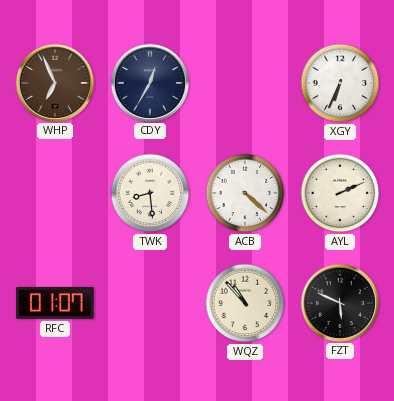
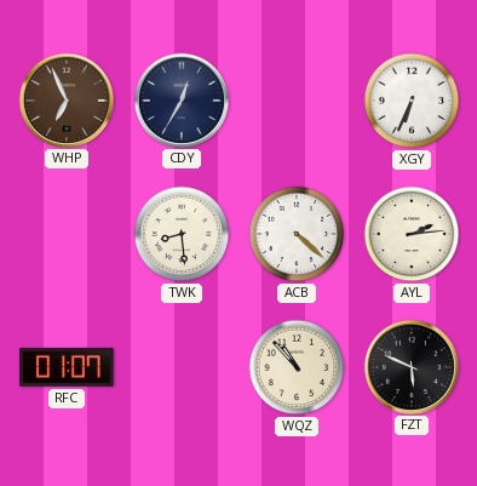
AYL: 2:11 -> 2:14 (412, 234)
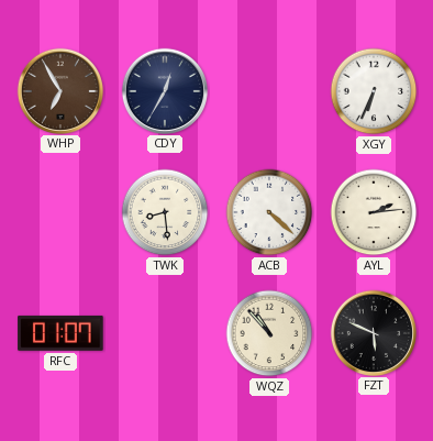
WHP: 6:56 -> 6:55 (59, 90)
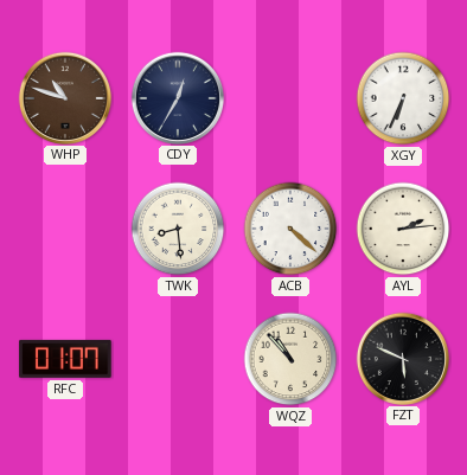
WHP: 6:55 -> 10:48 (64, 97)
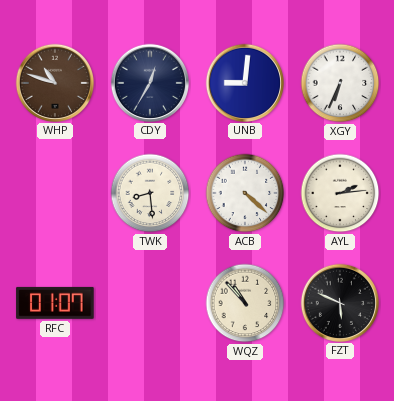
UNB: none -> 9:01 (244, 82)
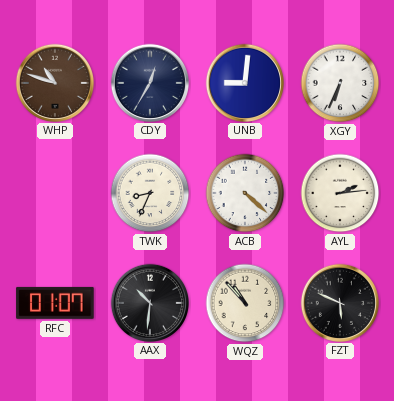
TWK: 8:29 -> 8:34 (150, 193)
AAX: none -> 10:31 (149, 302)
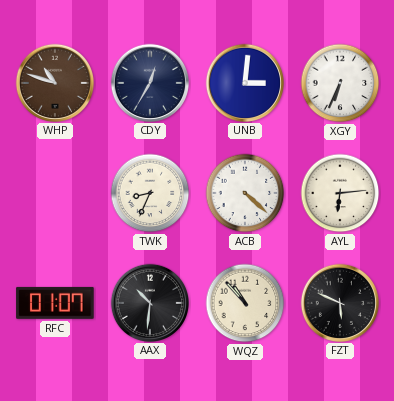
UNB: 9:01 -> 3:01 (244, 82)
AYL: 2:14 -> 6:14 (340, 193)
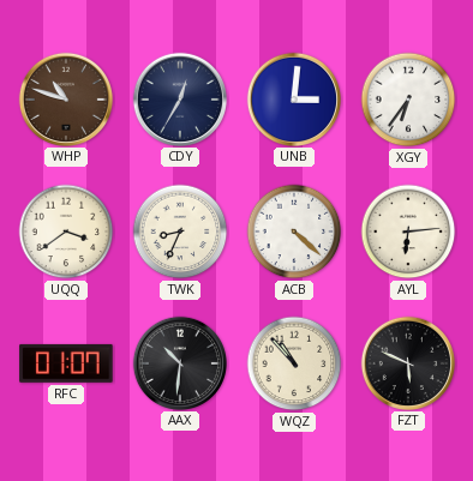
XGY: 6:34 -> 6:36 (408, 100)
UQQ: none -> 3:39 (66, 232)
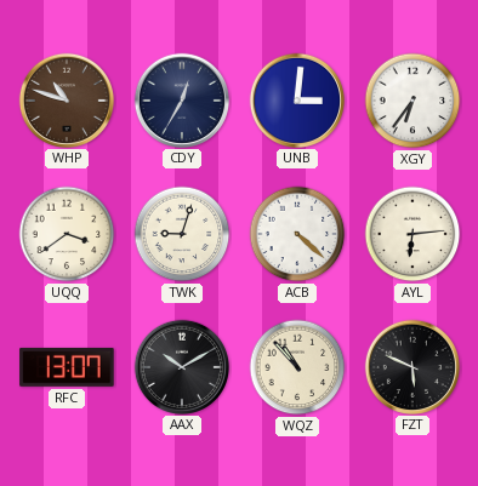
TWK: 8:34 -> 9:03 (182, 234)
RFC: 01:07 -> 13:07 (67, 367)
AAX: 10:31 -> 10:10 (181, 366)
